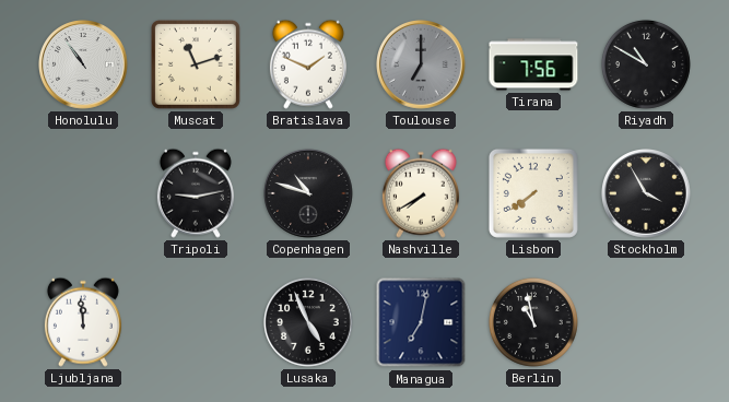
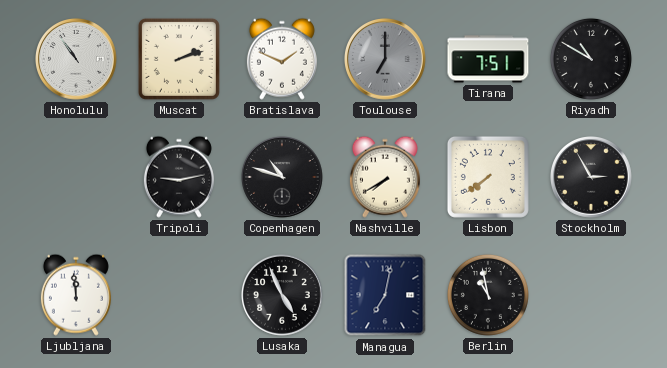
Muscat: 11:12 -> 2:12 (179, 59)
Tirana: 7:56 -> 7:51 (488, 59)
Stockholm: 3:55 -> 2:55 (592, 178)
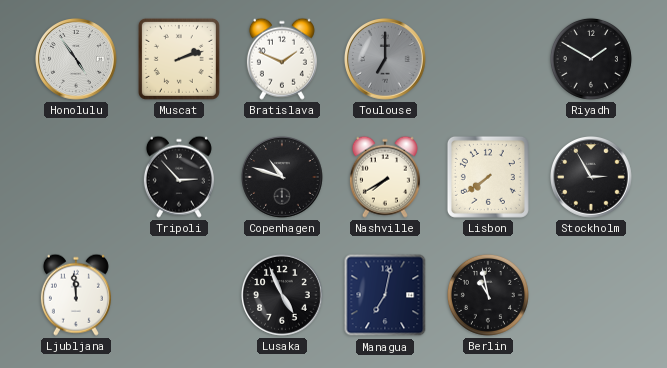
Honolulu: 10:54 -> 4:54 (77, 60)
Tirana: 7:51 -> none (488, 59)
Riyadh: 10:50 -> 1:50 (591, 59)
Tripoli: 9:13 -> 2:53 (179, 177)
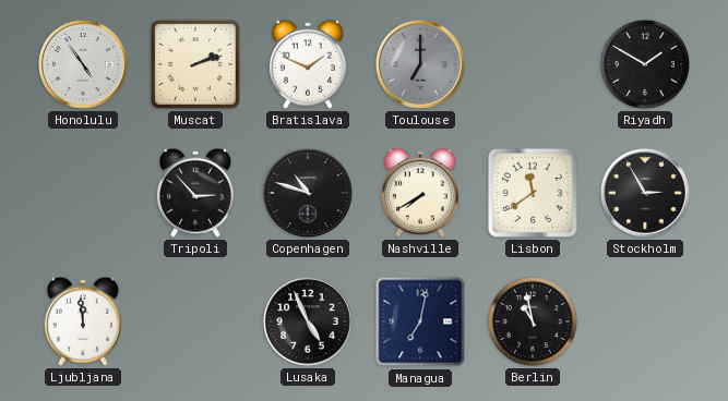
Lisbon: 7:39 -> 11:39 (533, 193)
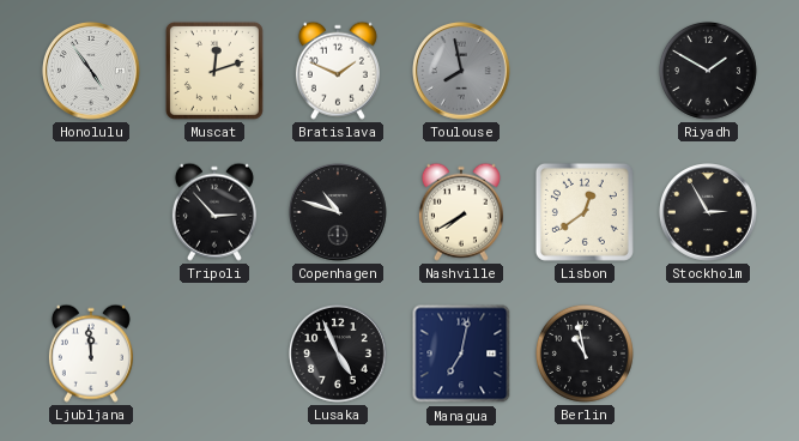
Muscat: 2:12 -> 12:12 (214, 71)
Toulouse: 7:00 -> 7:58 (462, 72)
Lisbon: 11:39 -> 12:39 (585, 212)
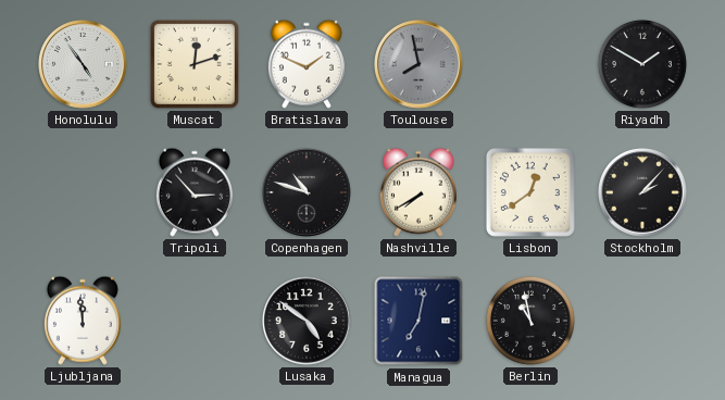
Stockholm: 2:55 -> 2:07 (643, 193)
Lusaka: 4:56 -> 4:51 (308, 322)
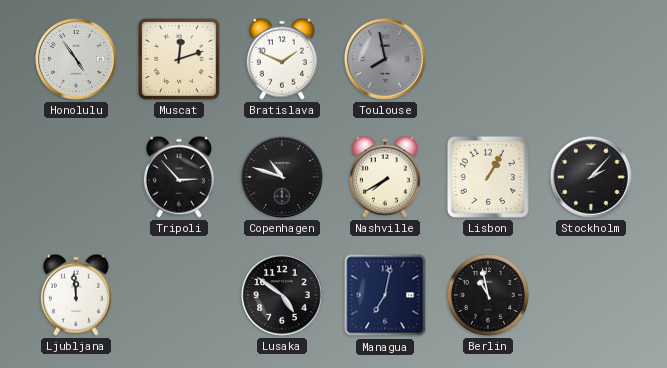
Riyadh: 1:50 -> none (642, 64)
Lisbon: 12:39 -> 1:05 (488, 177)
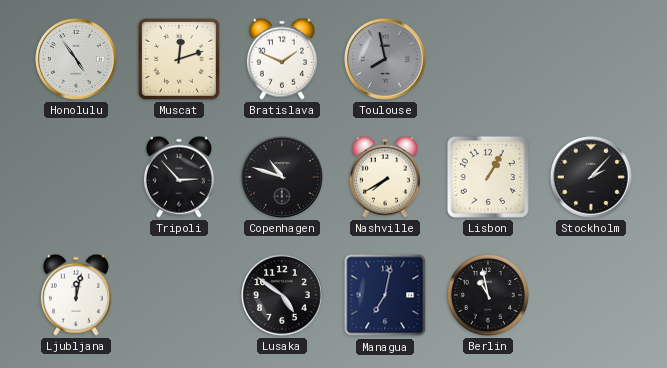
Ljubljana: 11:59 -> 12:02 (76, 295)
